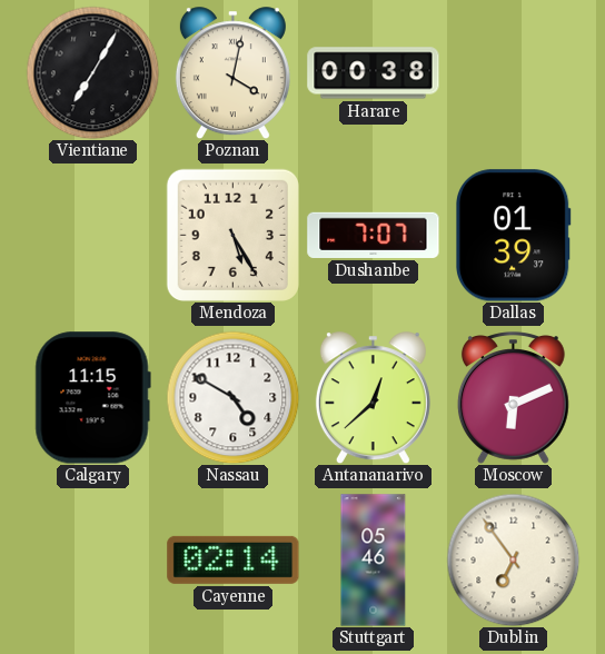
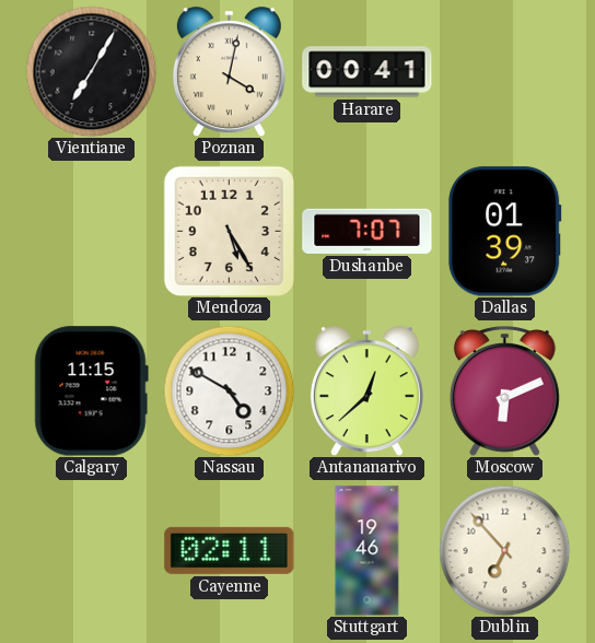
Harare: 00:38 -> 00:41 (367, 72)
Cayenne: 02:14 -> 02:11 (230, 550)
Stuttgart: 05:46 -> 19:46 (367, 551)
Dublin: 6:54 -> 6:53 (504, 550)
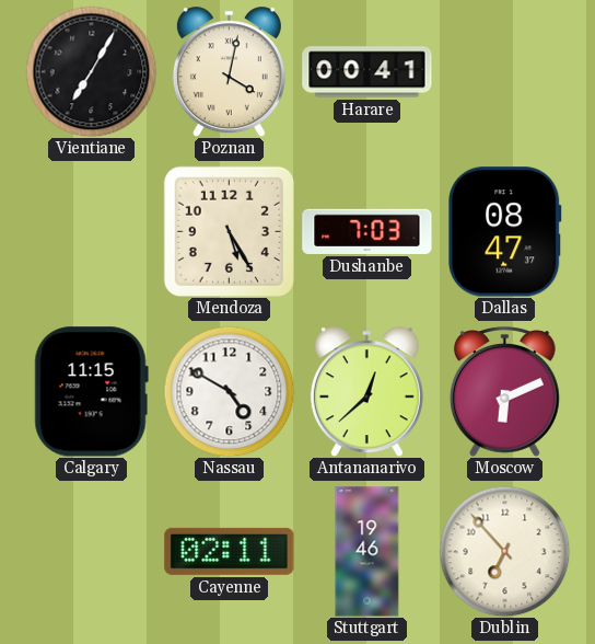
Dushanbe: 7:07 -> 7:03 (367, 231)
Dallas: 01:39 -> 08:47 (505, 232)
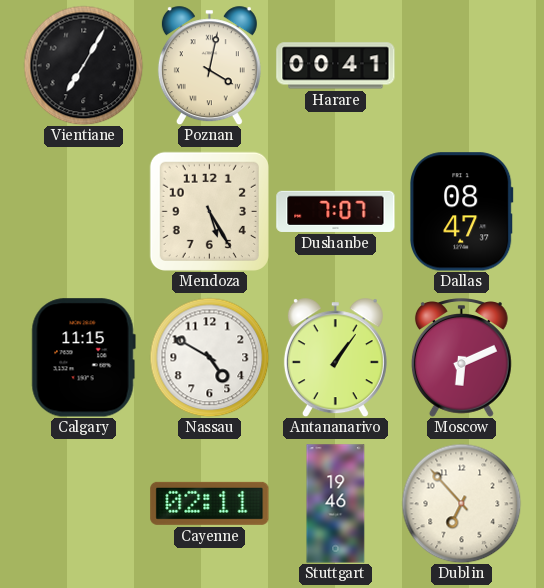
Dushanbe: 7:03 -> 7:07 (336, 211)
Antananarivo: 12:38 -> 1:06 (335, 358)
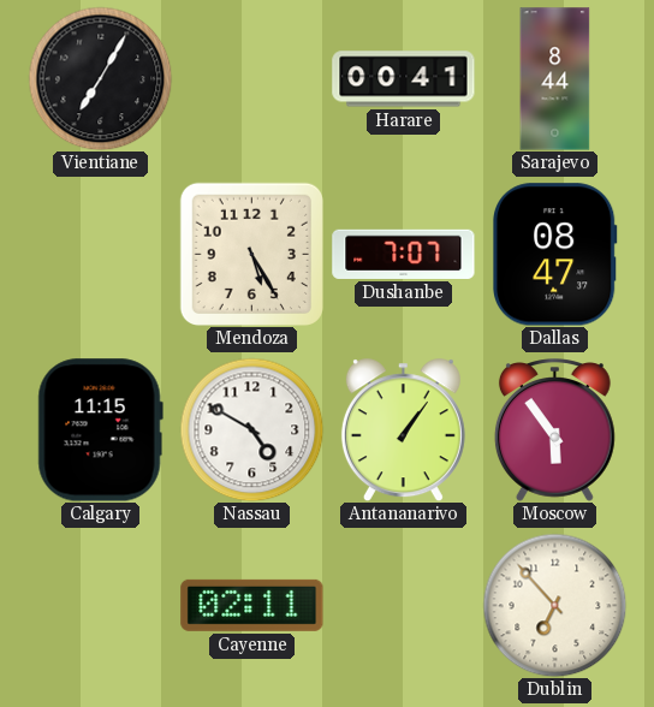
Poznan: 4:02 -> none (209, 66)
Sarajevo: none -> 8:44 (555, 79)
Moscow: 6:11 -> 5:54 (554, 430)
Stuttgart: 19:46 -> none (336, 504)
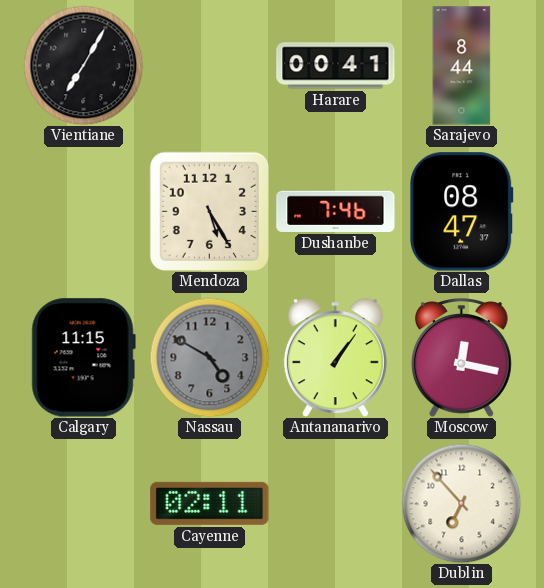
Dushanbe: 7:07 -> 7:46 (336, 211)
Nassau dial: white -> grey (209, 357)
Moscow: 5:54 -> 12:17 (461, 358)
